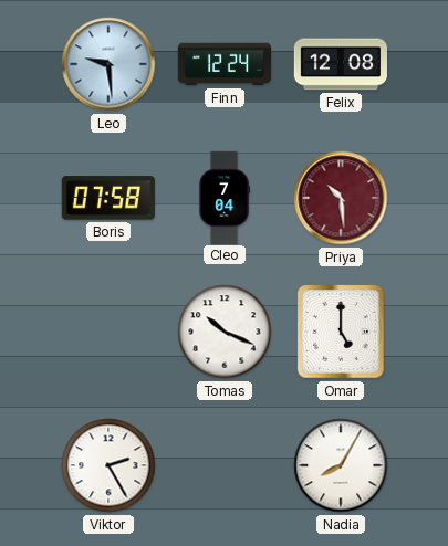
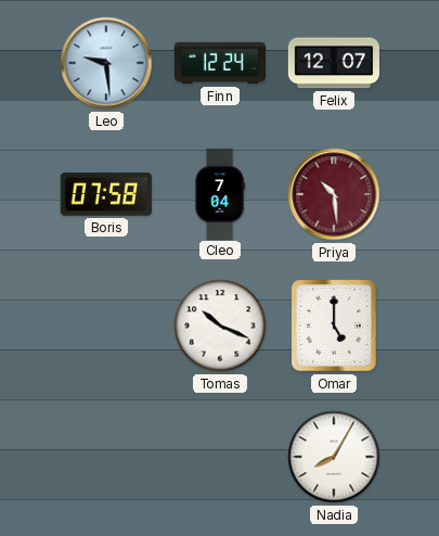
Felix: 12:08 -> 12:07 (333, 63)
Viktor: 2:25 -> none (108, 465)
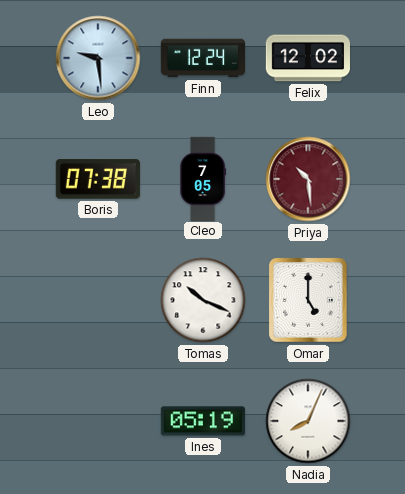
Felix: 12:07 -> 12:02 (307, 58)
Boris: 07:58 -> 07:38 (98, 179)
Cleo: 7:04 -> 7:05 (203, 178)
Ines: none -> 05:19 (203, 421)
Nadia: 8:05 -> 8:04 (308, 421)
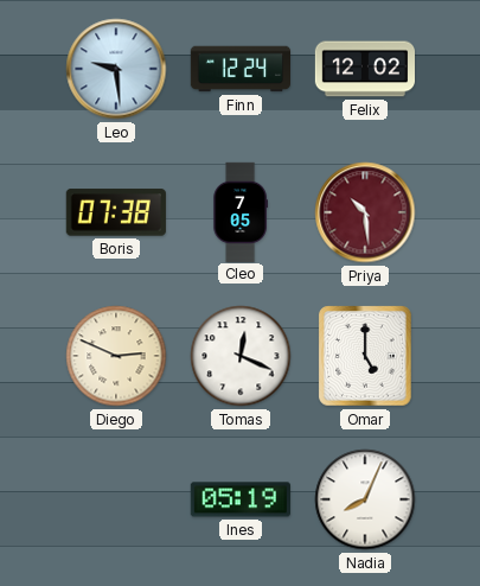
Diego: none -> 2:49 (116, 356)
Tomas: 10:19 -> 12:19 (241, 356)
